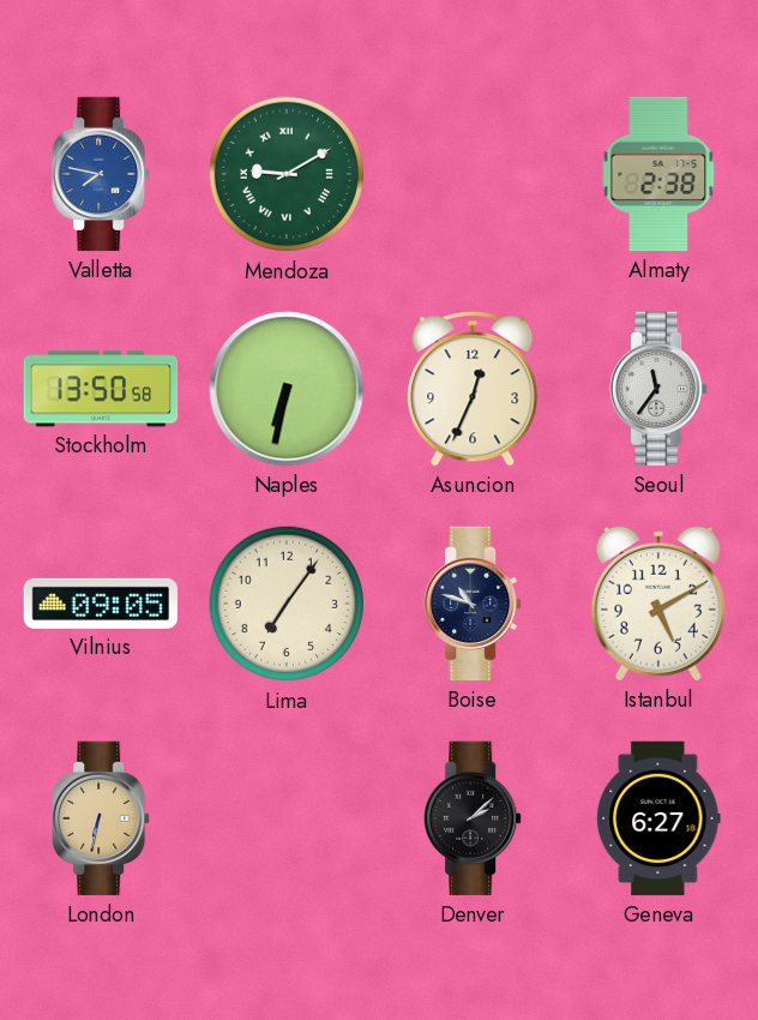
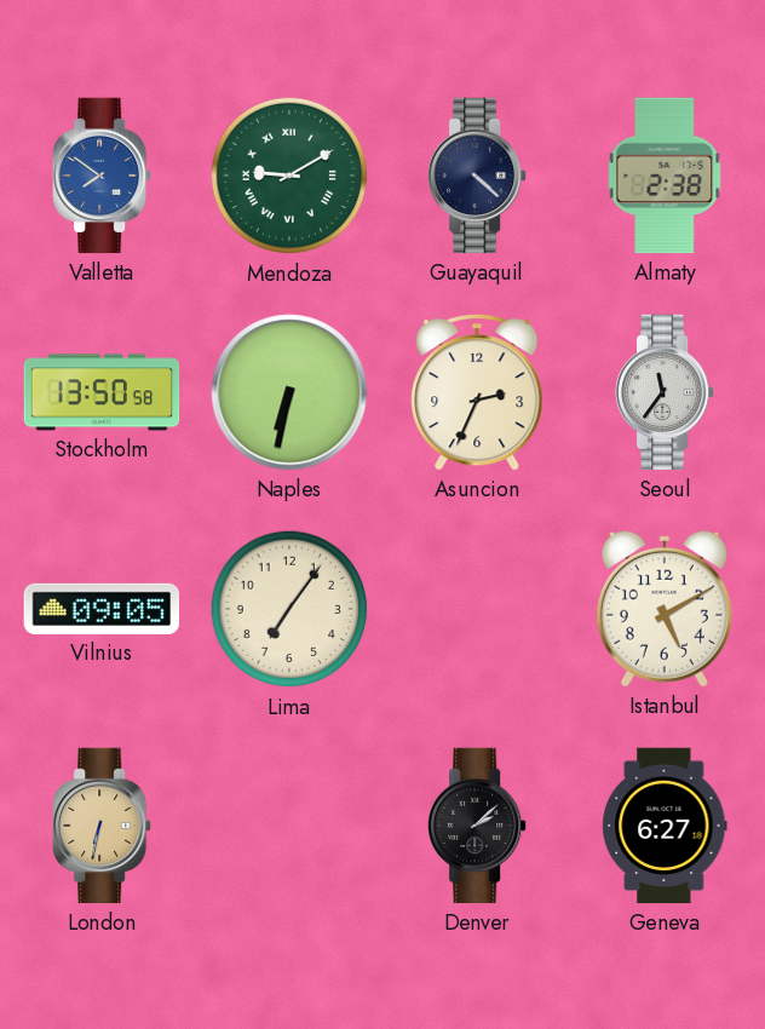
Valletta: 7:47 -> 7:51 (102, 176)
Guayaquil: none -> 4:22 (477, 176)
Asuncion: 12:34 -> 2:34 (477, 392)
Boise: 10:48 -> none (473, 604)
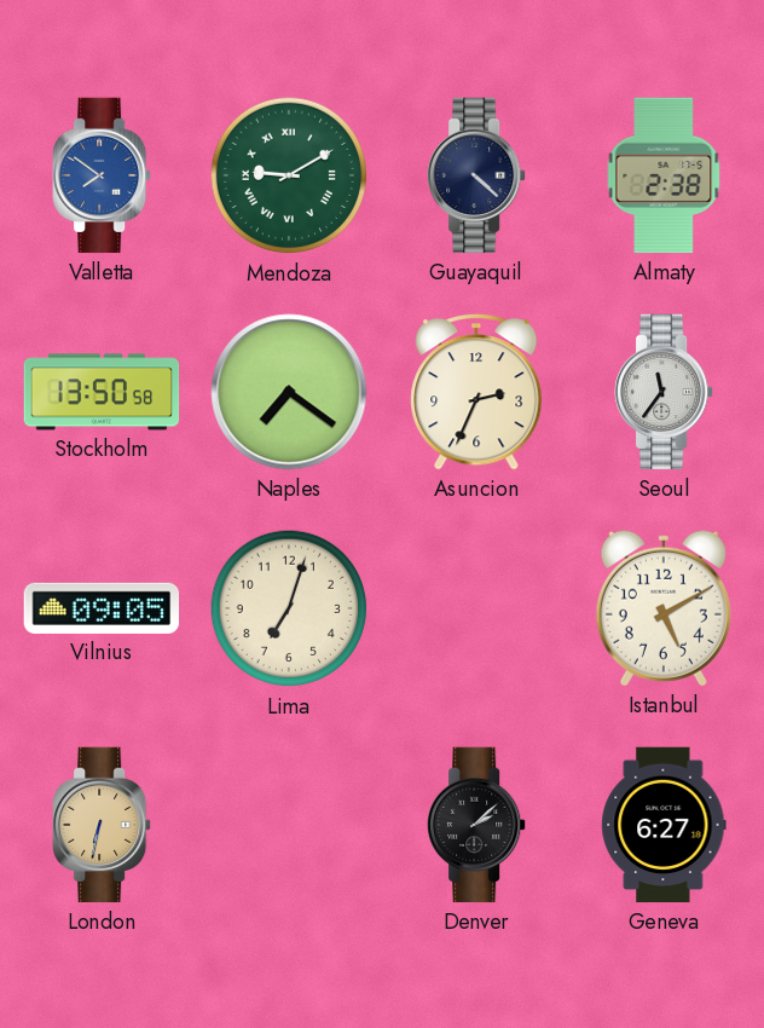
Naples: 6:32 -> 7:21 (289, 392)
Lima: 7:06 -> 7:03 (289, 608)
